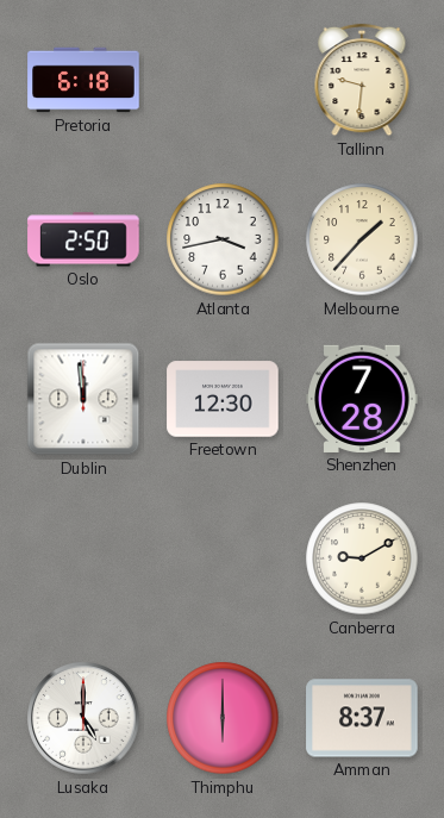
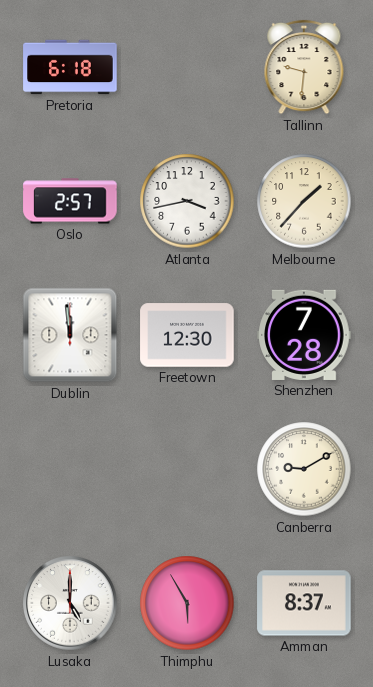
Oslo: 2:50 -> 2:57 (70, 201)
Thimphu: 6:00 -> 5:55 (187, 603)
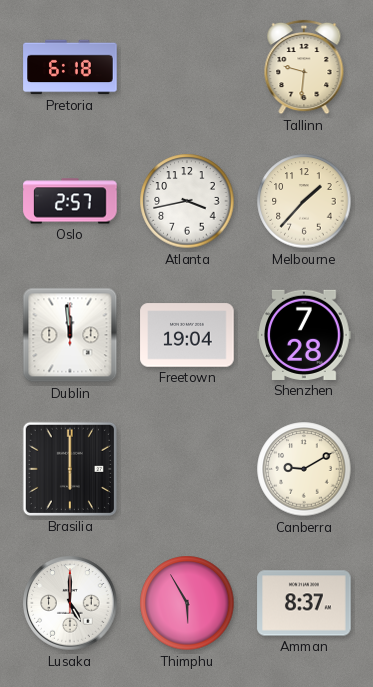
Freetown: 12:30 -> 19:04 (187, 335)
Brasilia: none -> 6:00 (70, 469)
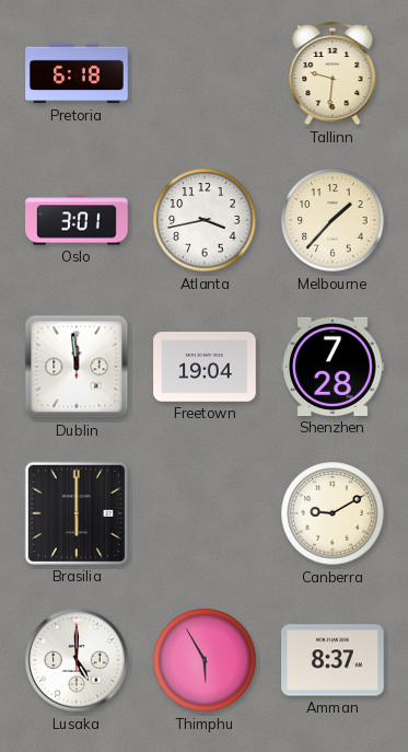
Oslo: 2:57 -> 3:01 (77, 220)
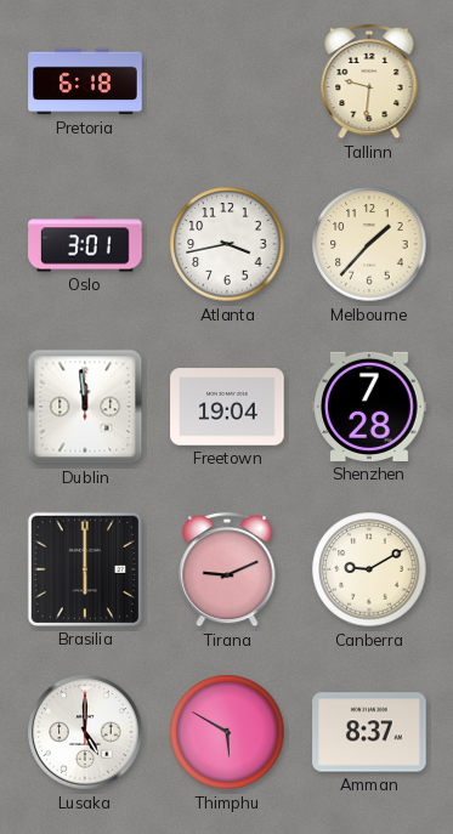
Tirana: none -> 9:11 (227, 569)
Thimphu: 5:55 -> 5:50 (227, 732)
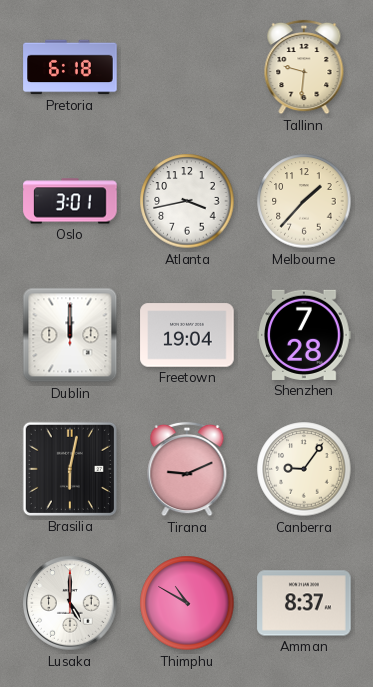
Dublin: 11:59 -> 12:00 (70, 335)
Brasilia: 6:00 -> 6:02 (70, 469)
Canberra: 9:10 -> 9:06 (304, 469)
Thimphu: 5:50 -> 10:50 (187, 603)
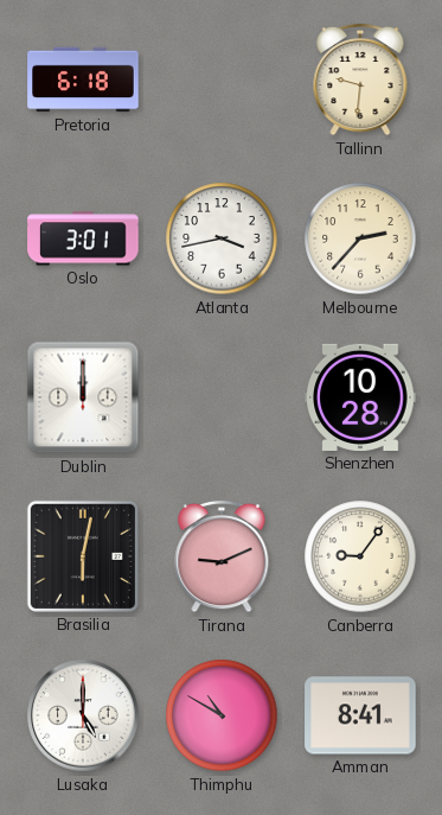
Melbourne: 1:37 -> 2:37 (360, 238)
Freetown: 19:04 -> none (187, 335)
Shenzhen: 7:28 -> 10:28 (360, 397)
Amman: 8:37 -> 8:41 (360, 715)
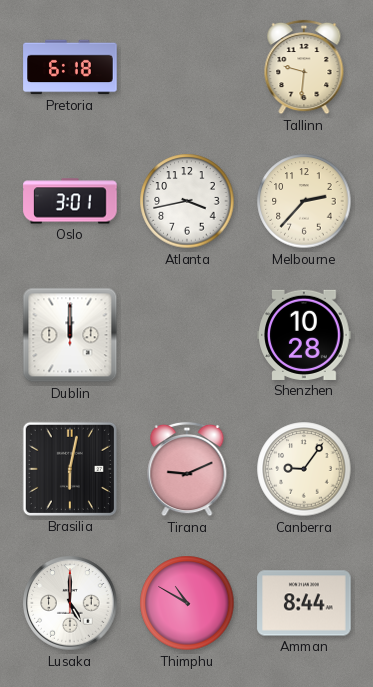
Amman: 8:41 -> 8:44 (304, 603)
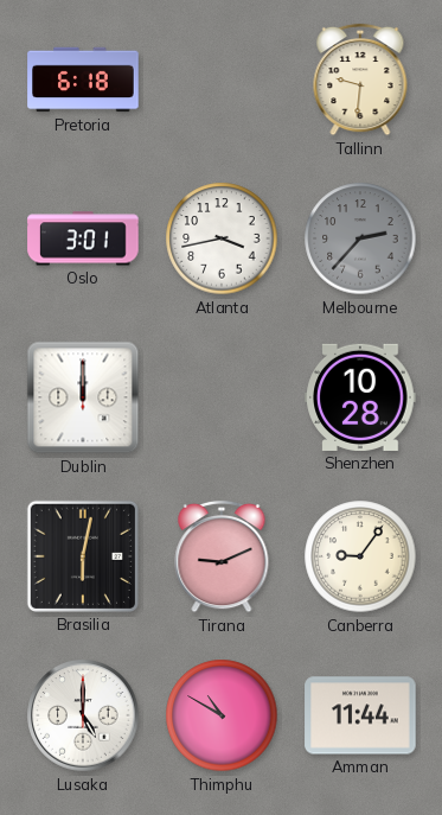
Melbourne dial: cream -> grey (360, 238)
Amman: 8:44 -> 11:44 (360, 715)
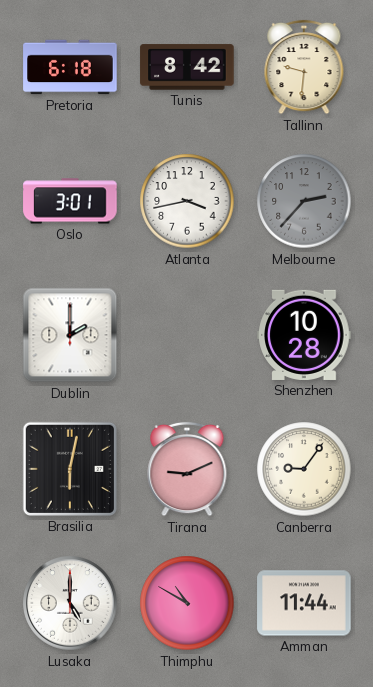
Tunis: none -> 8:42 (187, 67)
Dublin: 12:00 -> 2:00 (70, 335)
